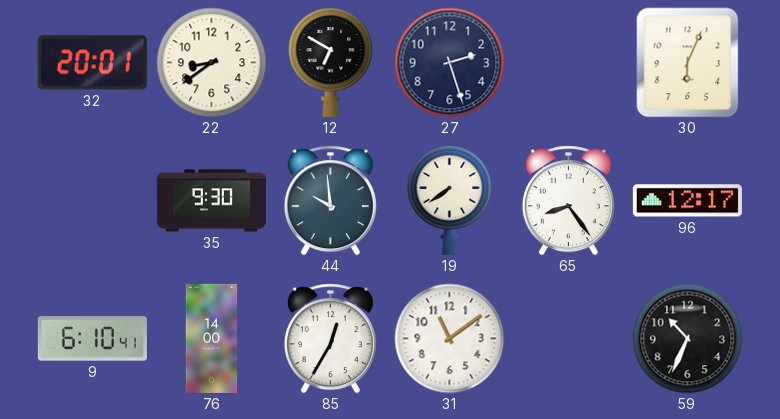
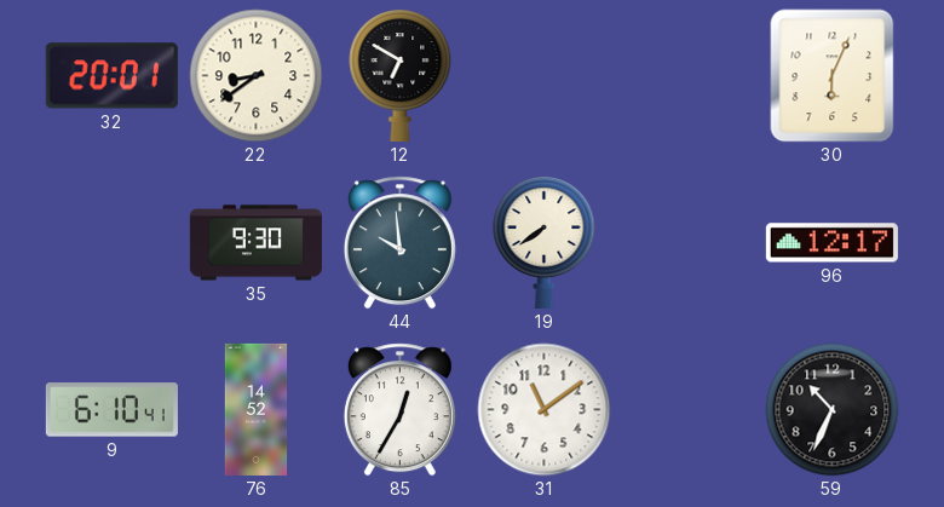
27: 2:27 -> none (450, 63)
65: 8:24 -> none (568, 201)
76: 14:00 -> 14:52 (257, 409)
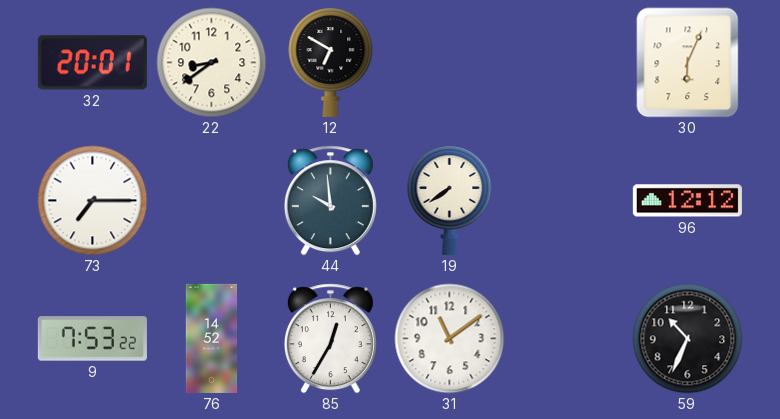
73: none -> 7:15 (93, 201)
35: 9:30 -> none (255, 243)
96: 12:17 -> 12:12 (687, 201)
9: 6:10 -> 7:53 (92, 339)
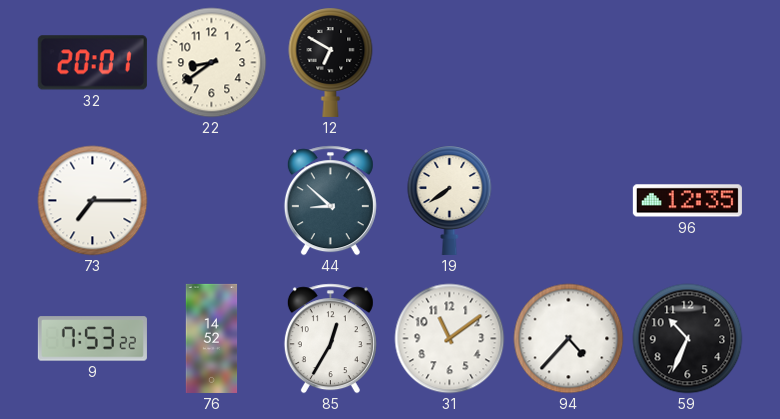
30: 6:04 -> none (688, 63)
44: 9:59 -> 8:52 (330, 201)
96: 12:12 -> 12:35 (687, 201)
94: none -> 4:37 (569, 339)
